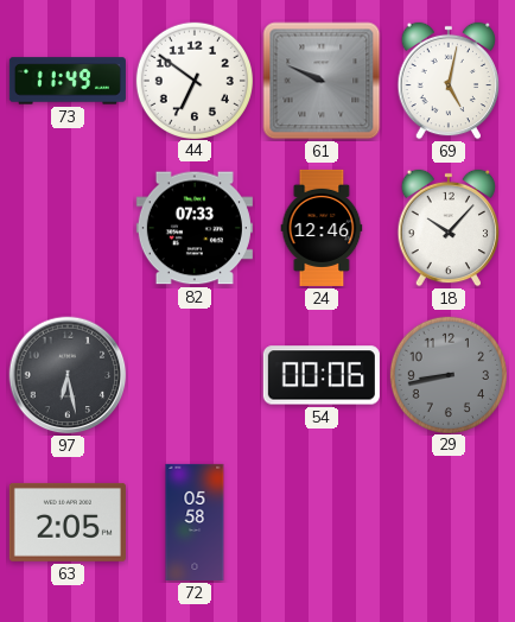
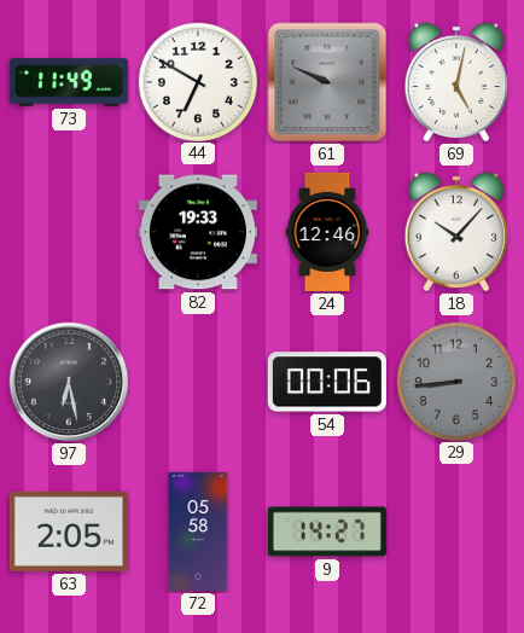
44: 6:51 -> 6:50 (197, 81)
82: 07:33 -> 19:33 (198, 232)
29: 8:43 -> 8:44 (455, 381)
9: none -> 14:27 (327, 532)
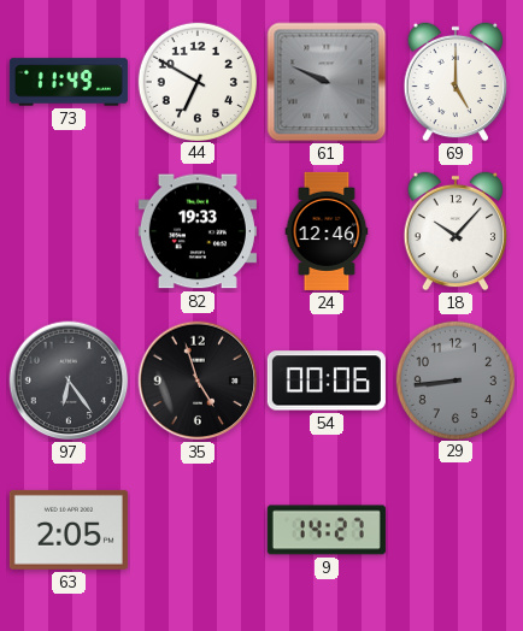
69: 5:02 -> 5:00 (456, 82)
97: 6:28 -> 6:24 (69, 381)
35: none -> 4:57 (198, 381)
72: 05:58 -> none (198, 532)
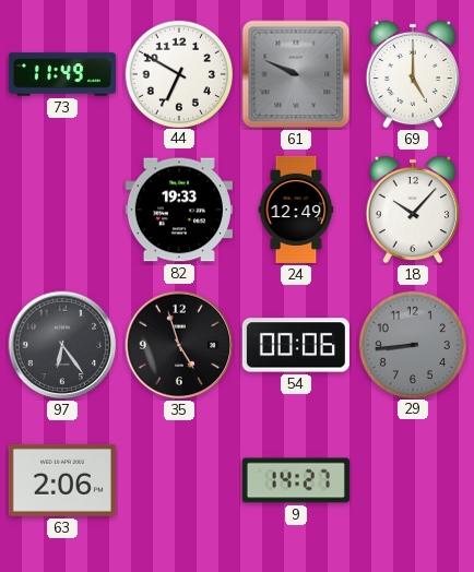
24: 12:46 -> 12:49 (296, 210)
63: 2:05 -> 2:06 (62, 480)
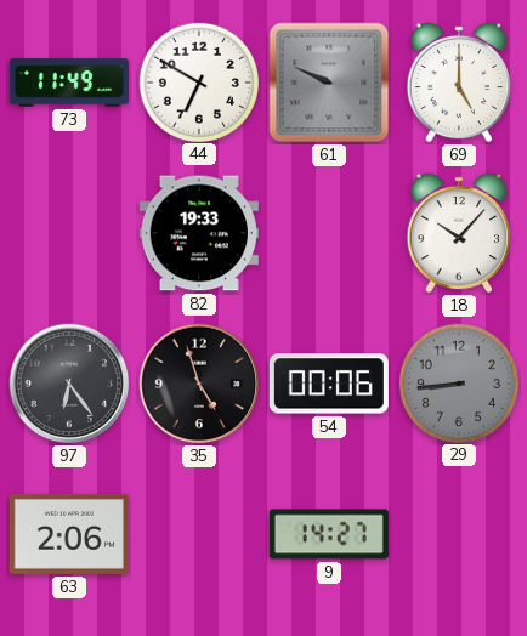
24: 12:49 -> none (296, 210)
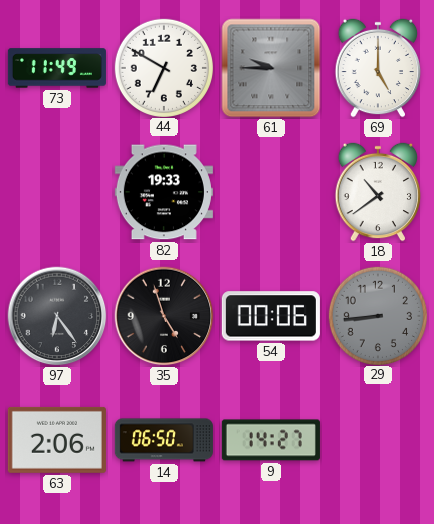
61: 9:49 -> 9:45 (271, 68)
18: 10:07 -> 10:39 (378, 192)
14: none -> 06:50 (164, 440)
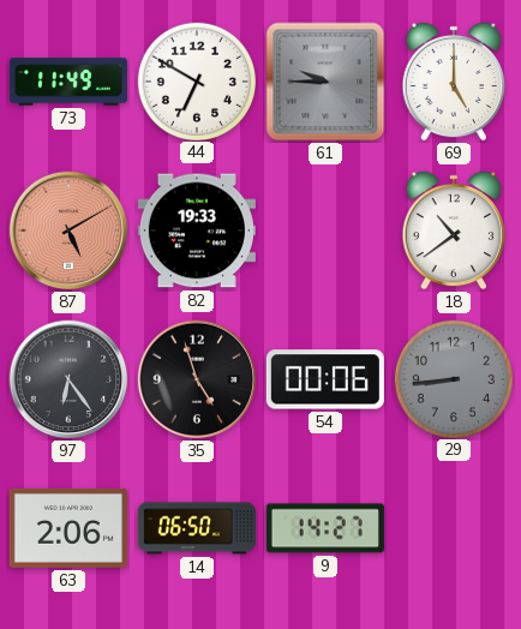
87: none -> 5:10 (68, 230)
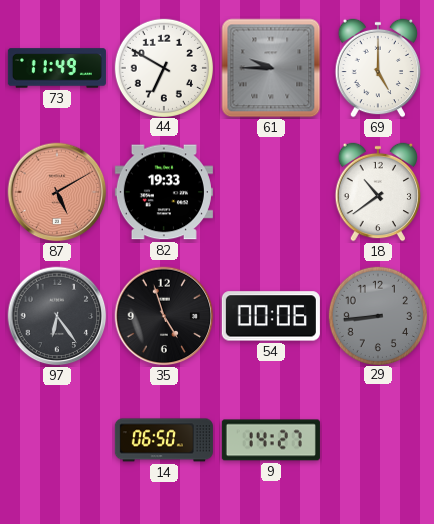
63: 2:06 -> none (68, 528)
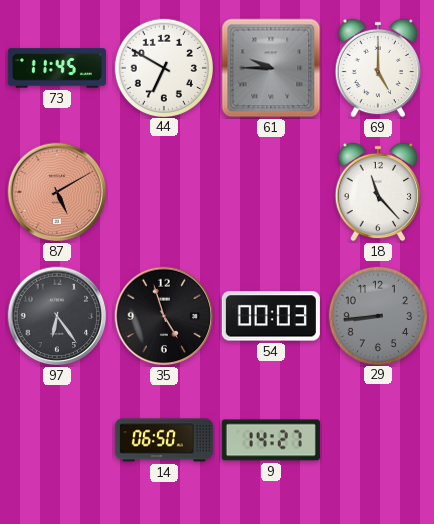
73: 11:49 -> 11:45 (57, 68)
82: 19:33 -> none (164, 192)
18: 10:39 -> 11:23 (378, 192)
54: 00:06 -> 00:03 (271, 316)
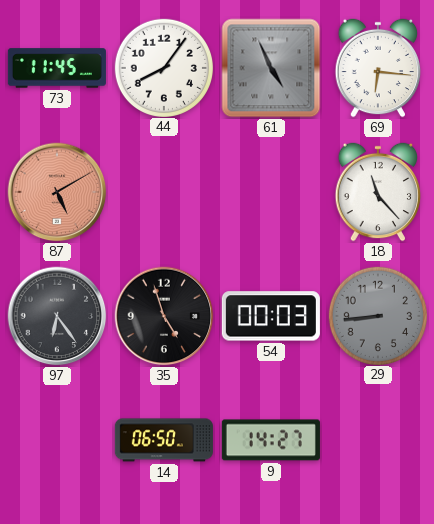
44: 6:50 -> 8:06 (163, 67)
61: 9:45 -> 4:56 (271, 68)
69: 5:00 -> 6:16 (378, 68)
